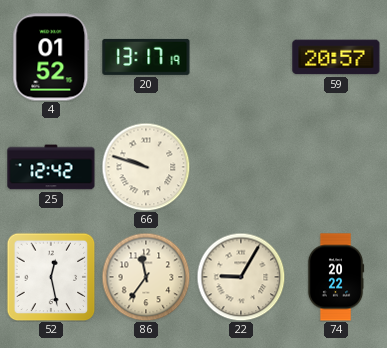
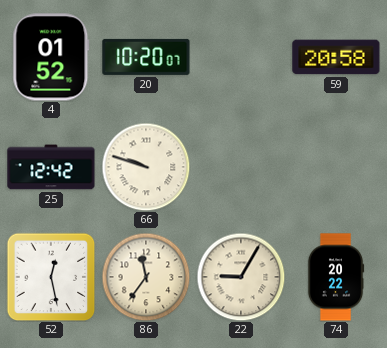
20: 13:17 -> 10:20 (146, 57)
59: 20:57 -> 20:58 (336, 57)
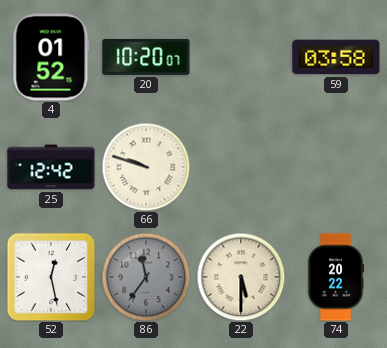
59: 20:58 -> 03:58 (336, 57)
86 dial: cream -> grey (146, 277)
22: 9:05 -> 5:30 (241, 277)
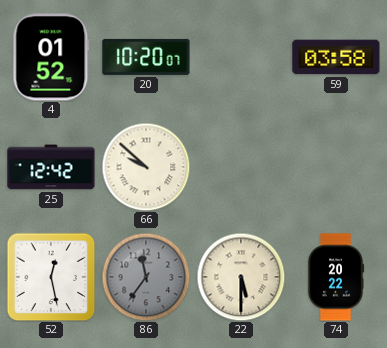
66: 9:48 -> 9:52 (146, 167)
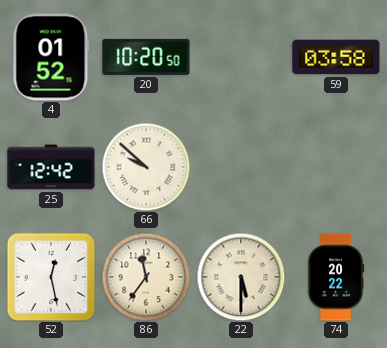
20: 10:20:07 -> 10:20:50 (146, 57)
86 dial: grey -> cream (146, 277)
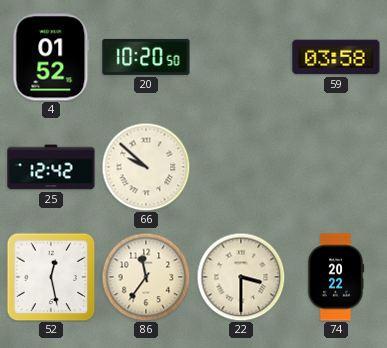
22: 5:30 -> 3:30 (241, 277)
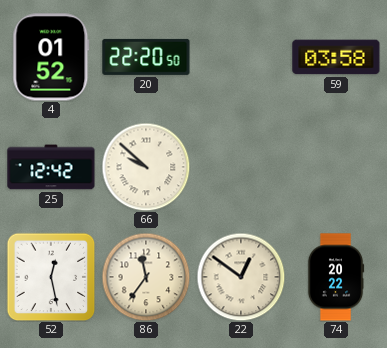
20: 10:20 -> 22:20 (146, 57)
22: 3:30 -> 12:51 (241, 277)
